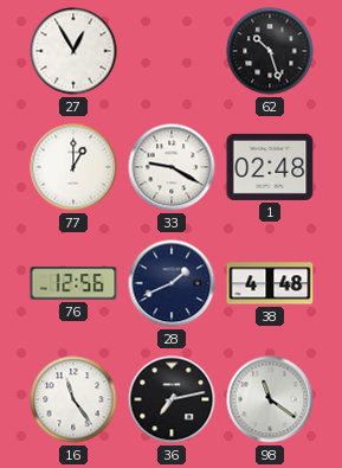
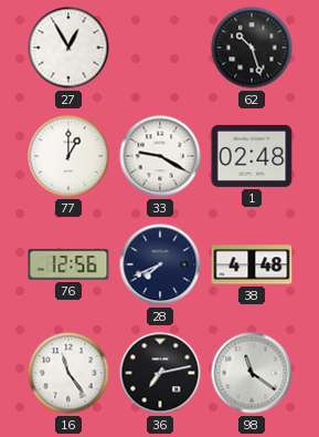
28: 1:41 -> 7:41 (160, 264)
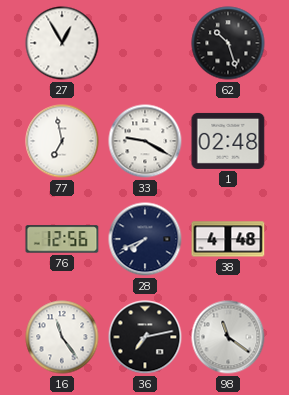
77: 1:00 -> 6:58 (62, 141)
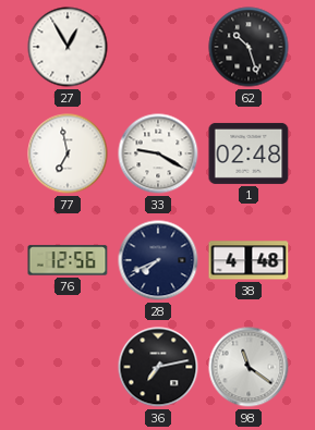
16: 11:24 -> none (62, 337)
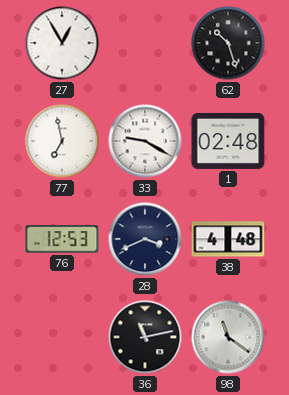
76: 12:56 -> 12:53 (62, 239)
28: 7:41 -> 3:41 (145, 239)
36: 7:13 -> 11:13 (145, 337)
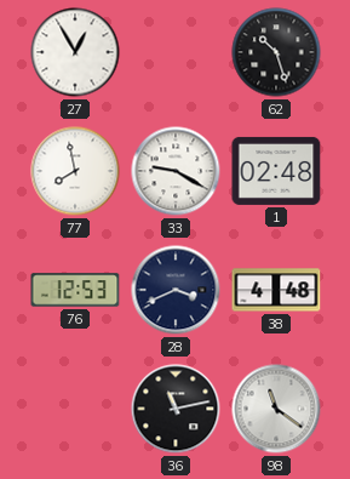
77: 6:58 -> 7:58 (75, 171)
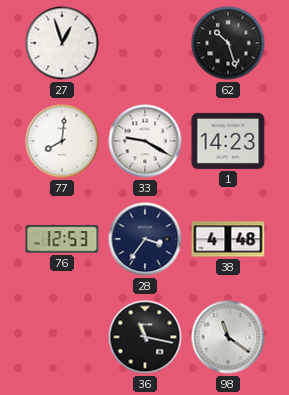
27: 12:55 -> 12:57 (62, 43)
77: 7:58 -> 8:01 (62, 141)
1: 02:48 -> 14:23 (228, 141)
28: 3:41 -> 3:36 (145, 239)
36: 11:13 -> 11:17 (145, 337)
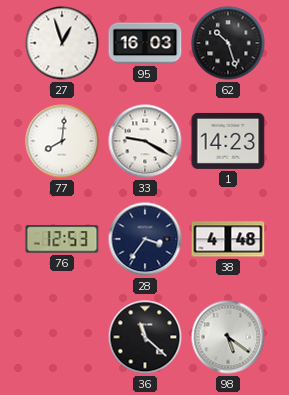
95: none -> 16:03 (145, 43)
36: 11:17 -> 11:22 (145, 337)
98: 11:21 -> 5:21 (228, 337)
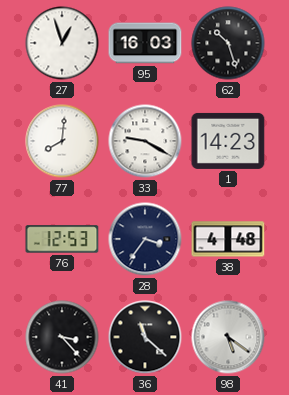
41: none -> 3:23 (62, 337)
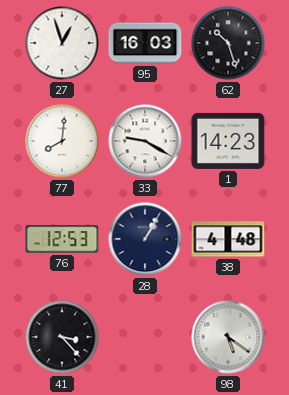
28: 3:36 -> 1:05 (145, 239)
36: 11:22 -> none (145, 337)
